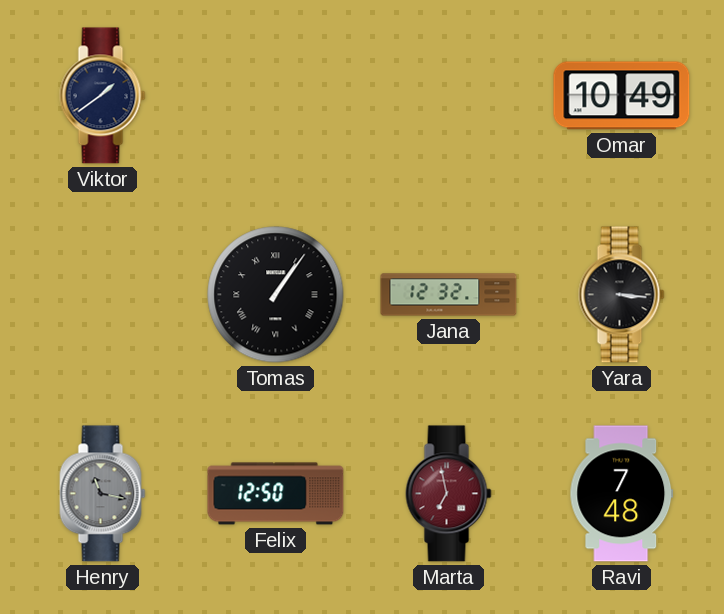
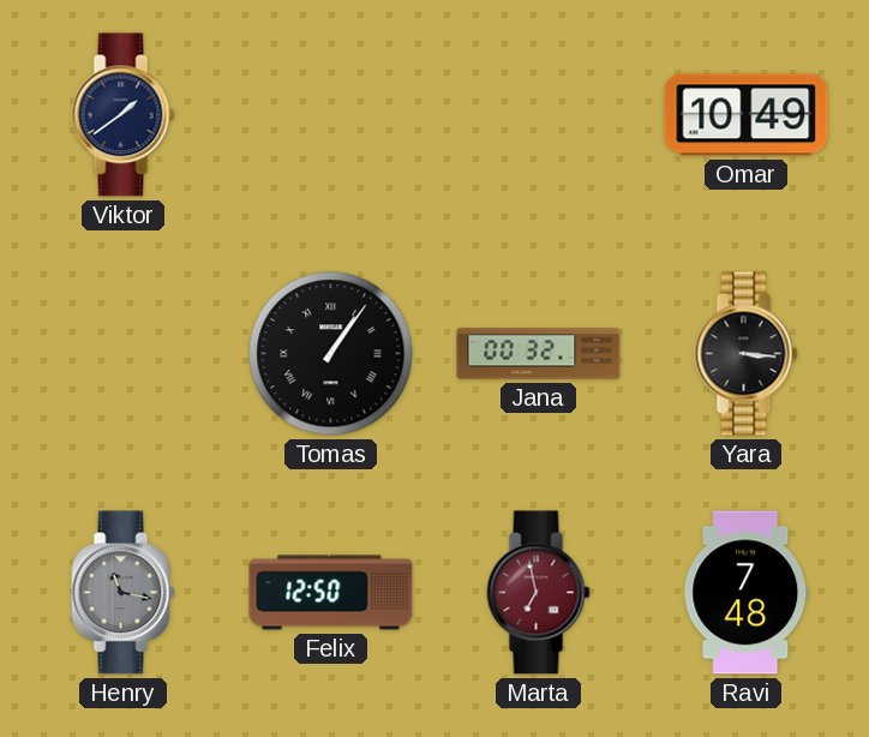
Jana: 12:32 -> 00:32 (539, 354)
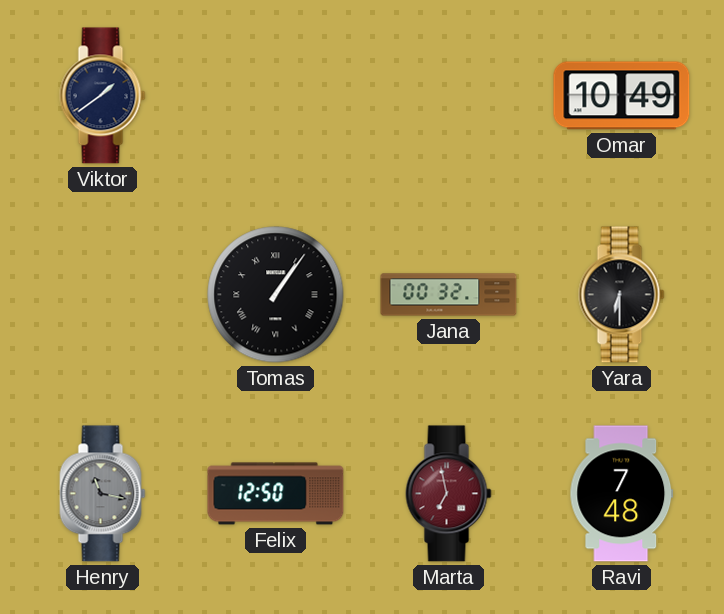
Yara: 3:16 -> 6:30 (622, 295)
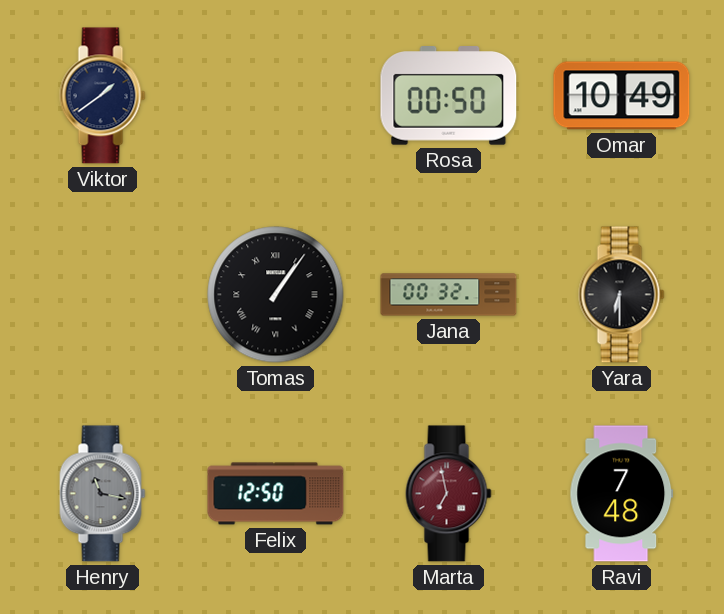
Rosa: none -> 00:50 (449, 96)
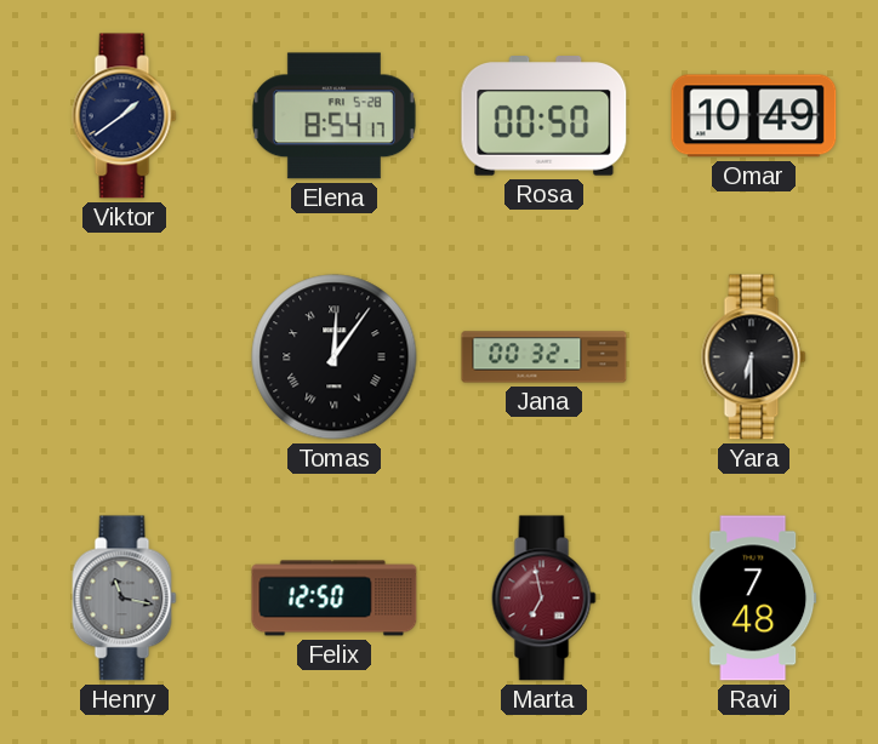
Elena: none -> 8:54 (333, 116)
Tomas: 1:06 -> 12:06 (335, 357)
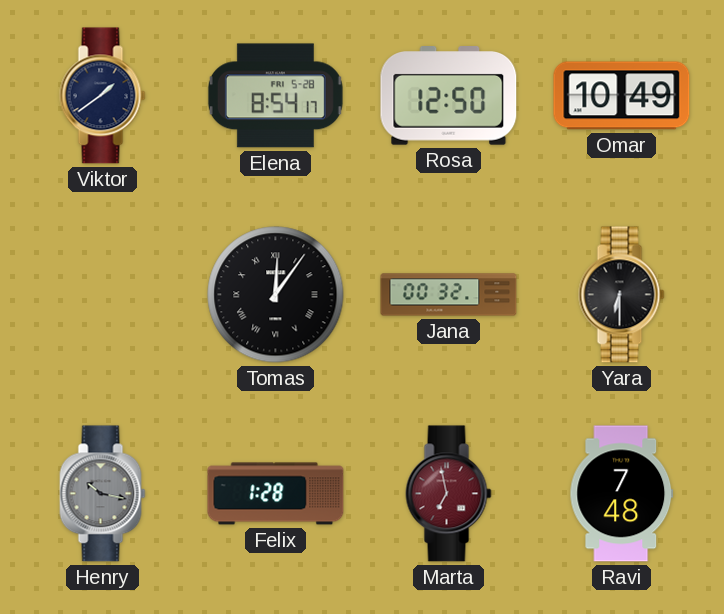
Rosa: 00:50 -> 12:50 (449, 96)
Henry: 11:17 -> 10:17 (103, 494)
Felix: 12:50 -> 1:28 (276, 494)
